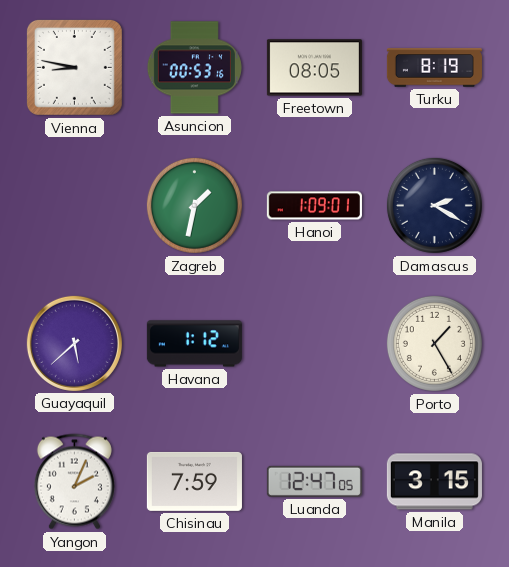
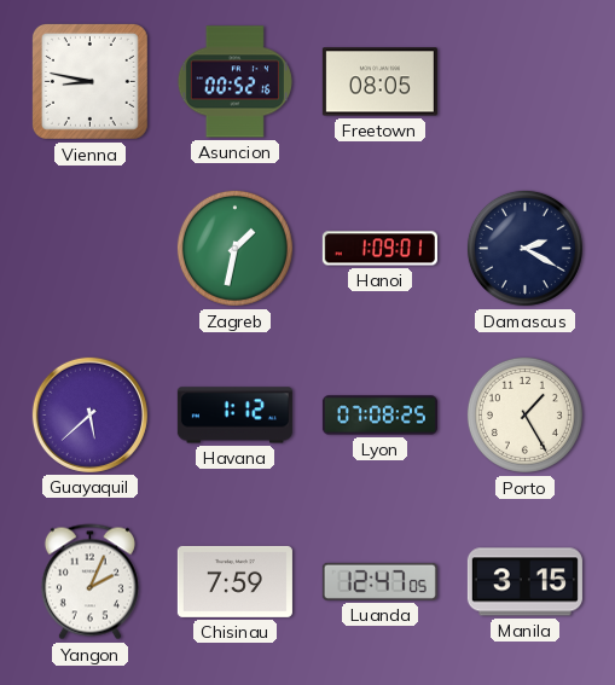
Asuncion: 00:53 -> 00:52 (234, 82)
Turku: 8:19 -> none (434, 68)
Lyon: none -> 07:08 (379, 416)
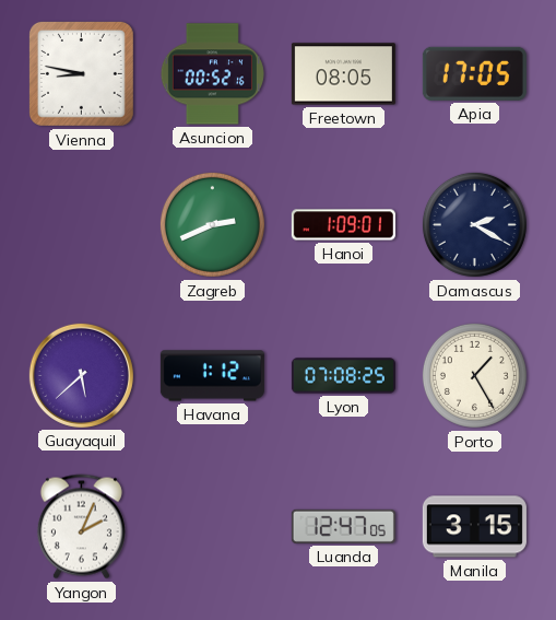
Apia: none -> 17:05 (474, 73)
Zagreb: 1:32 -> 2:41 (212, 224)
Chisinau: 7:59 -> none (234, 581)
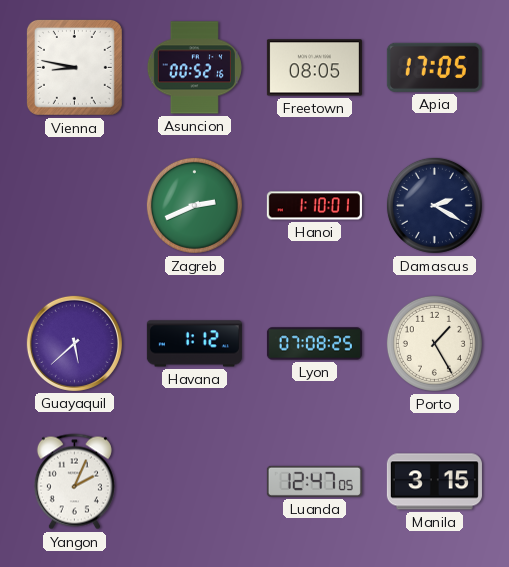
Hanoi: 1:09 -> 1:10 (314, 206)
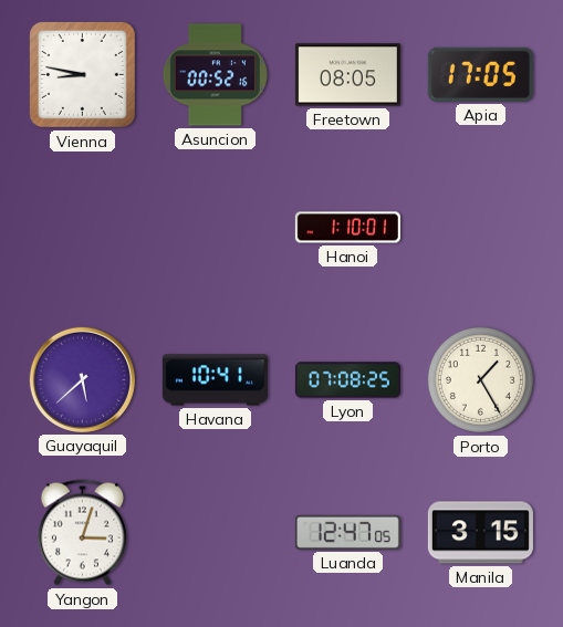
Zagreb: 2:41 -> none (194, 205)
Damascus: 2:20 -> none (434, 205)
Havana: 1:12 -> 10:41 (215, 380)
Yangon: 2:04 -> 3:03 (82, 533)
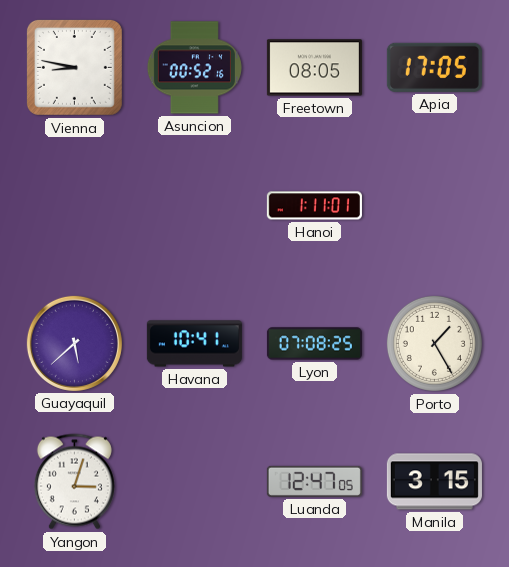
Hanoi: 1:10 -> 1:11 (314, 206)
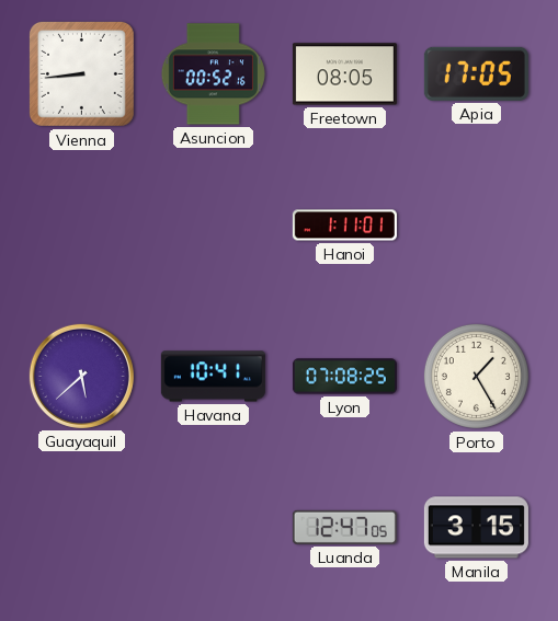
Vienna: 8:47 -> 8:44 (81, 73)
Yangon: 3:03 -> none (74, 482)
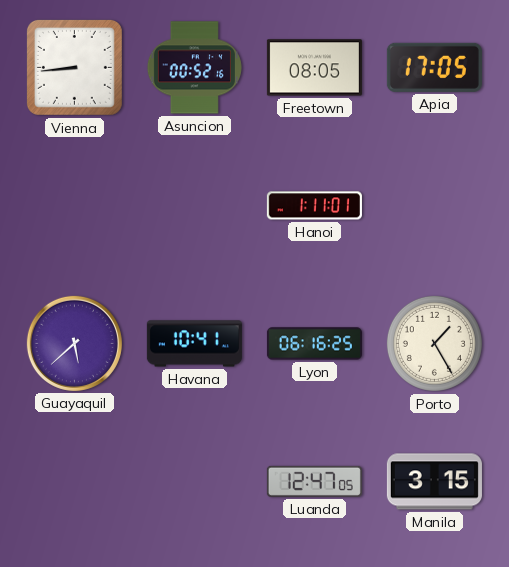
Lyon: 07:08 -> 06:16 (314, 344)
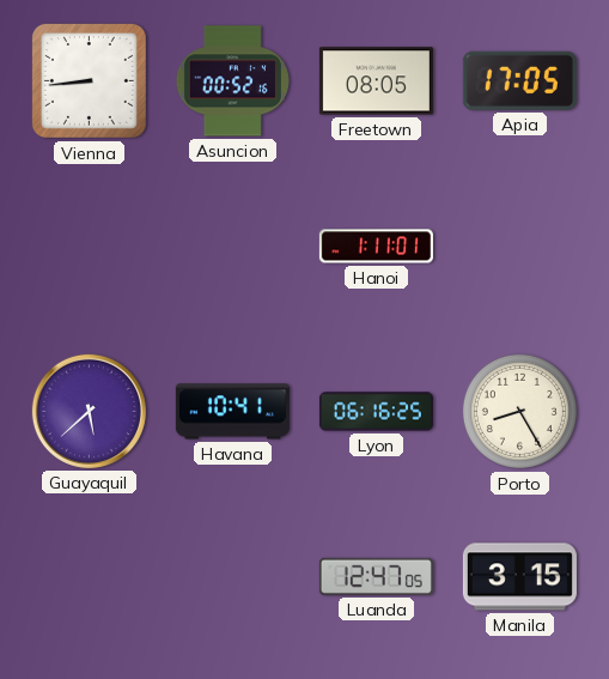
Porto: 1:25 -> 8:25 (519, 411)
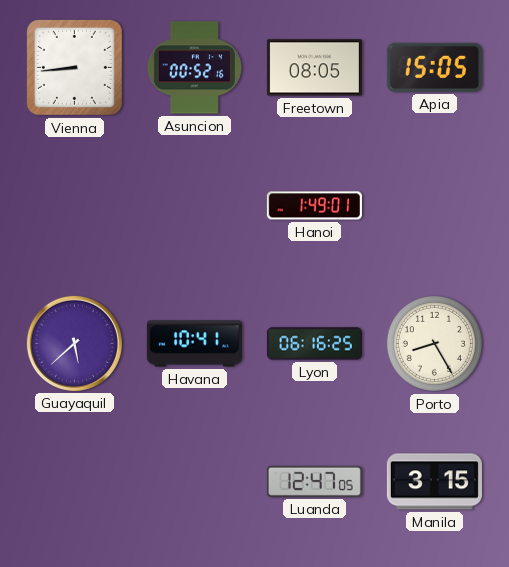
Apia: 17:05 -> 15:05 (434, 67)
Hanoi: 1:11 -> 1:49 (314, 206)
